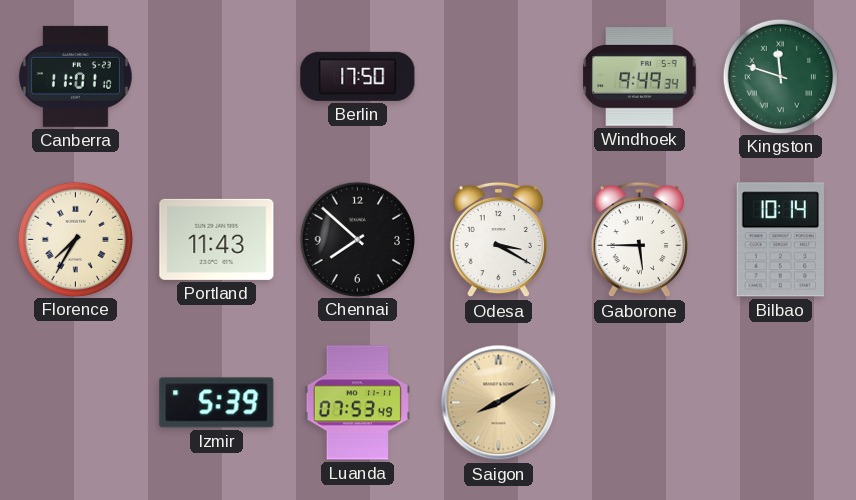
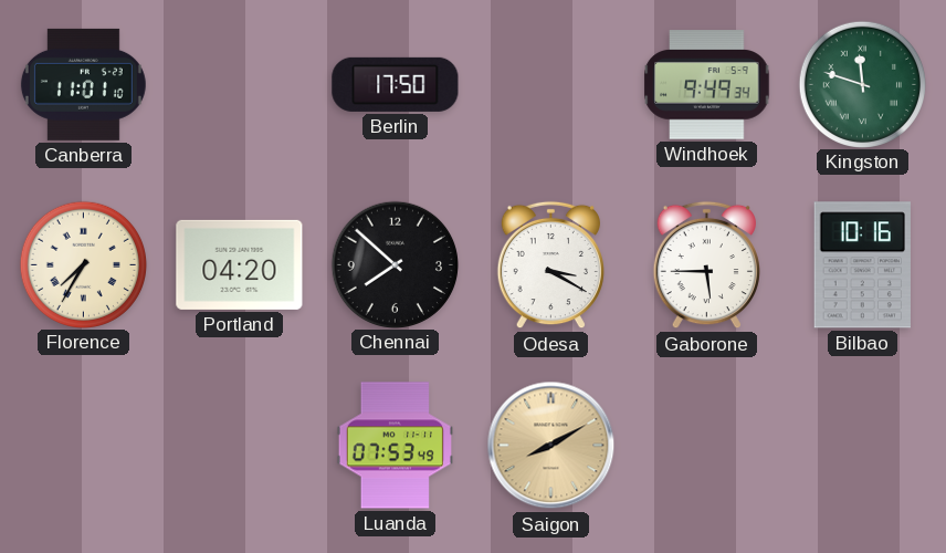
Portland: 11:43 -> 04:20 (240, 264)
Bilbao: 10:14 -> 10:16 (862, 265)
Izmir: 5:39 -> none (217, 403)
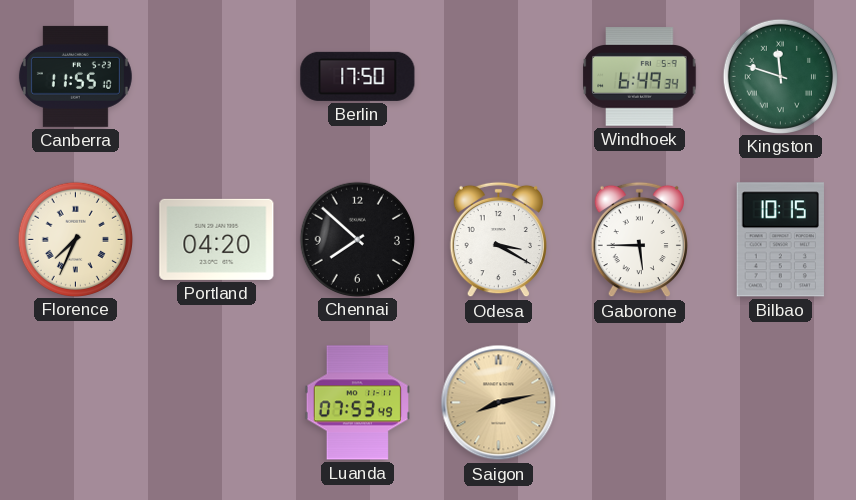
Canberra: 11:01 -> 11:55 (75, 76)
Windhoek: 9:49 -> 6:49 (640, 77)
Florence: 7:35 -> 7:34 (75, 239)
Bilbao: 10:16 -> 10:15 (780, 240)
Saigon: 8:10 -> 8:13 (499, 403)
